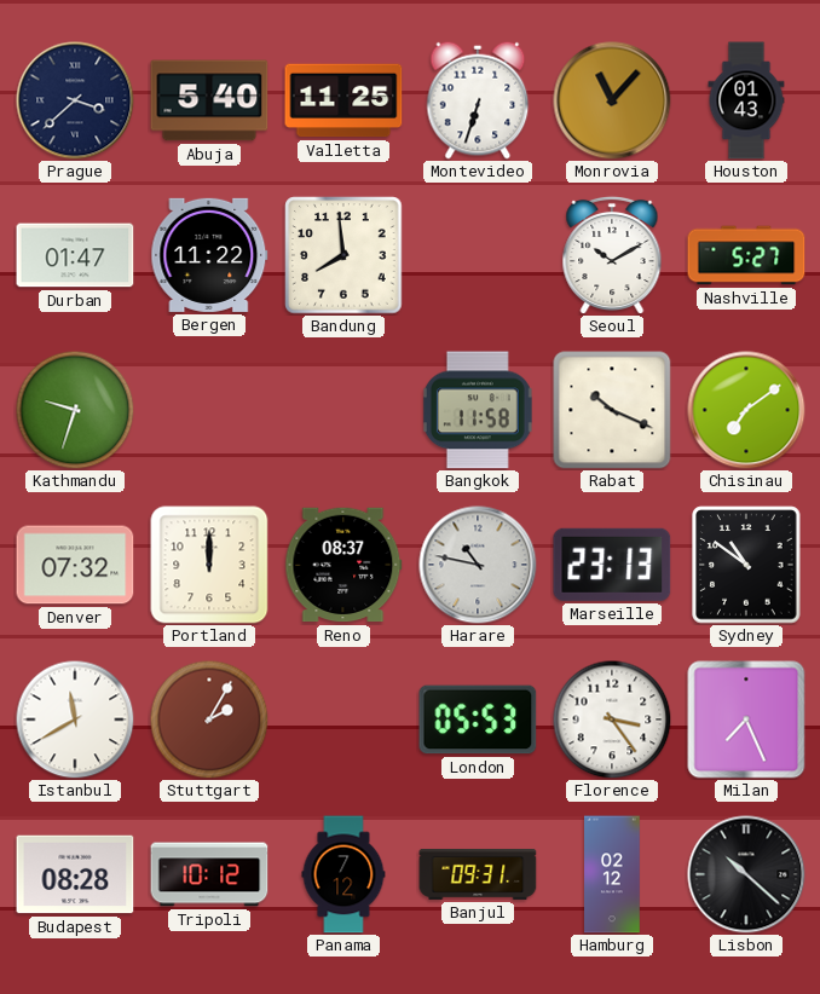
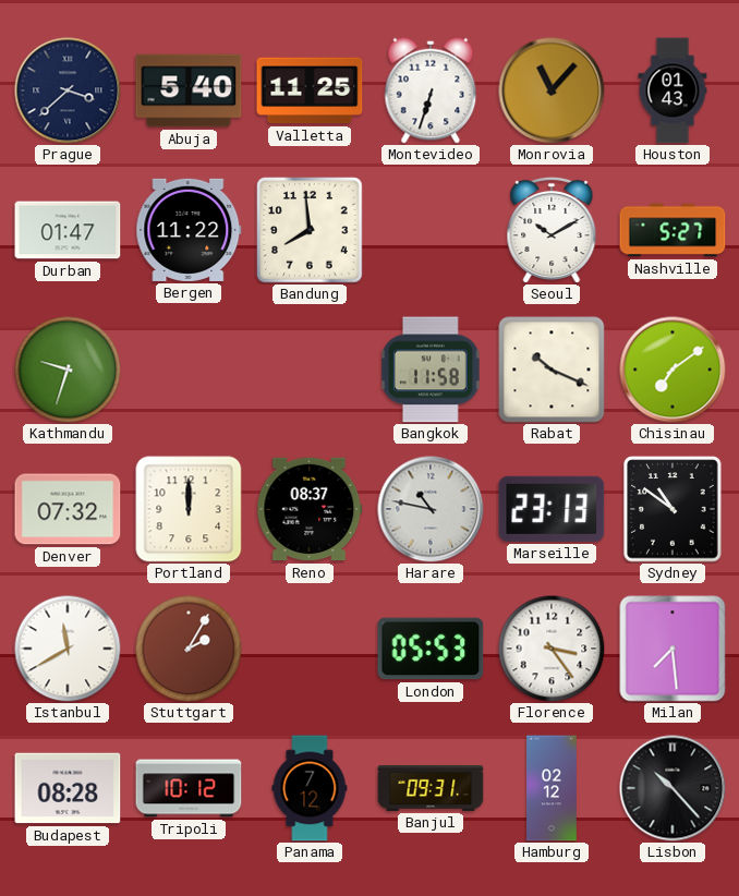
Milan: 7:26 -> 7:29 (673, 649)
Lisbon: 10:22 -> 10:23 (673, 788)
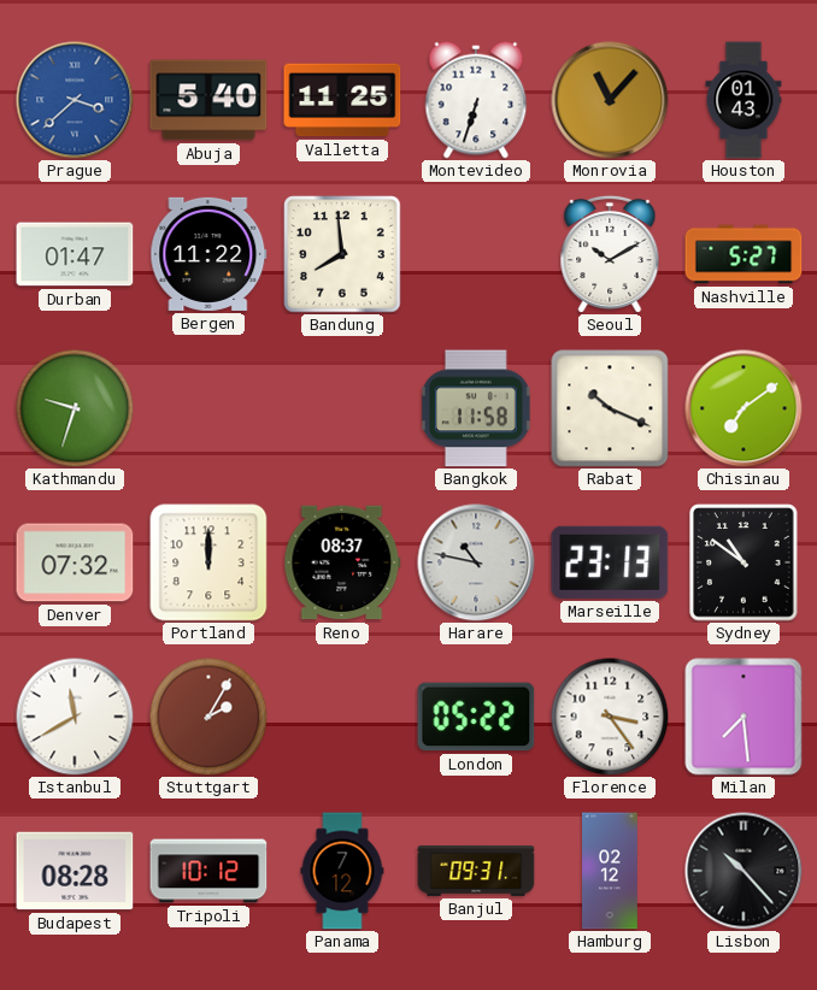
Prague dial: navy -> blue (75, 100)
London: 05:53 -> 05:22 (476, 717)
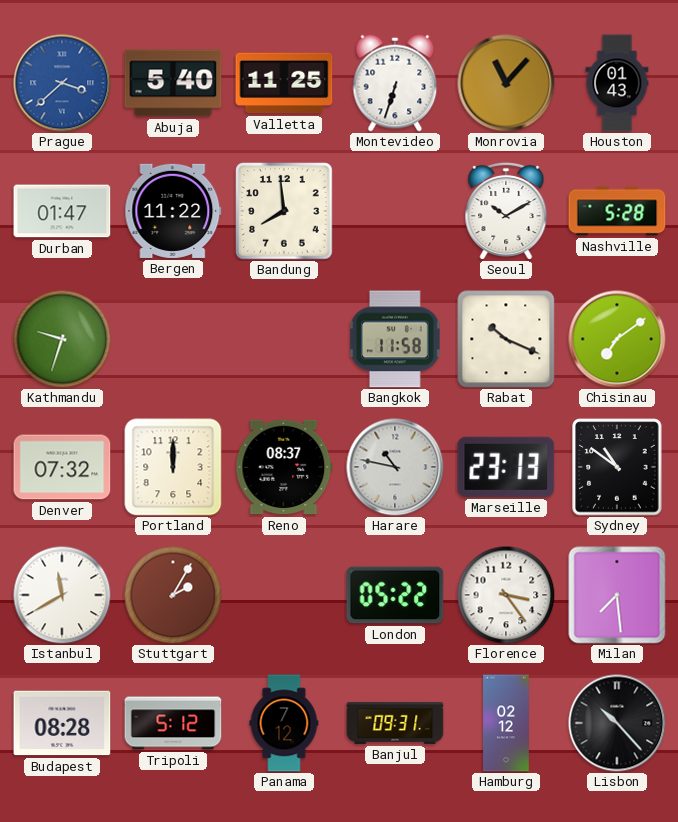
Nashville: 5:27 -> 5:28 (617, 211)
Tripoli: 10:12 -> 5:12 (173, 723)
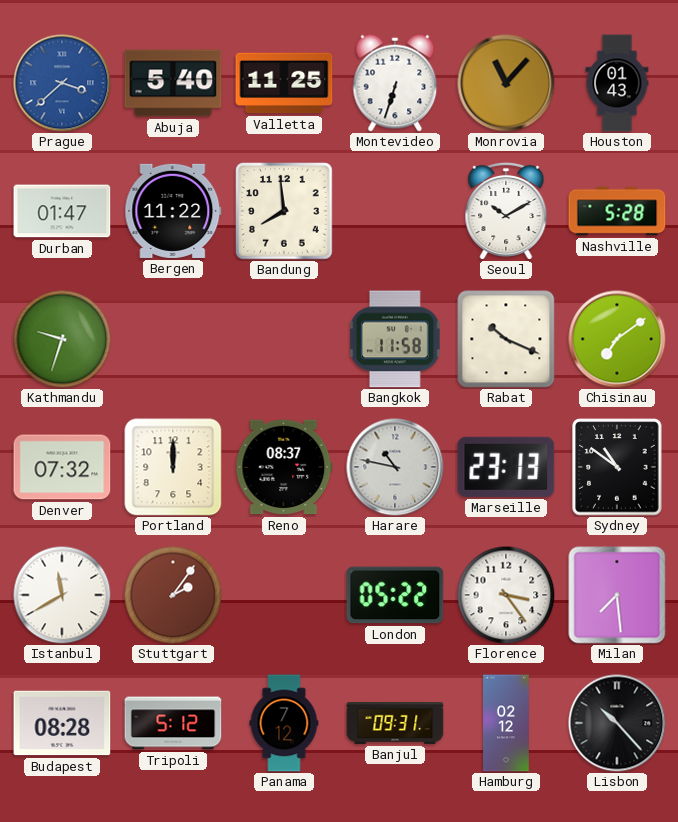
Stuttgart: 2:05 -> 2:06 (173, 595)
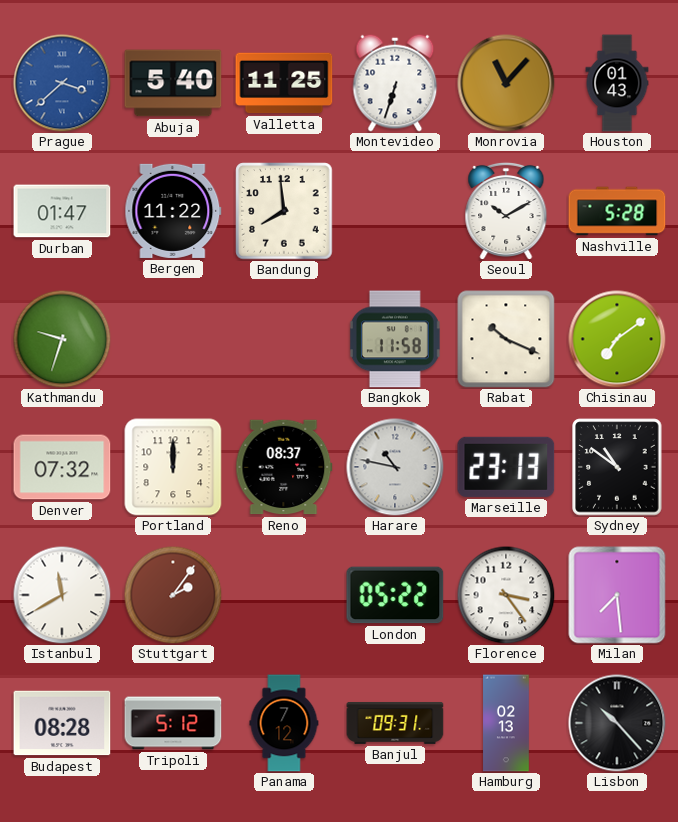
Hamburg: 02:12 -> 02:13 (506, 723)
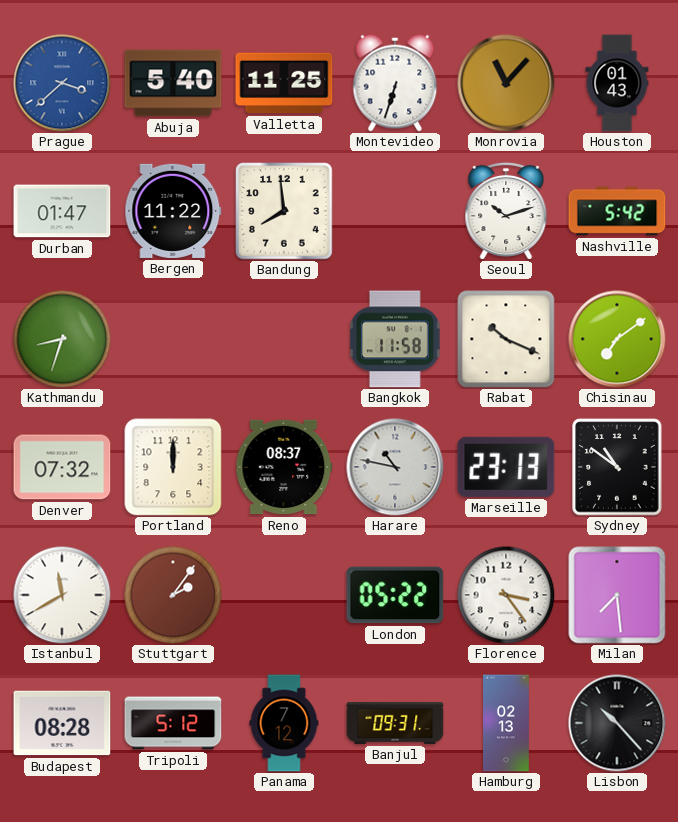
Seoul: 10:10 -> 10:12 (506, 210)
Nashville: 5:28 -> 5:42 (617, 211)
Kathmandu: 9:33 -> 8:33 (62, 339)
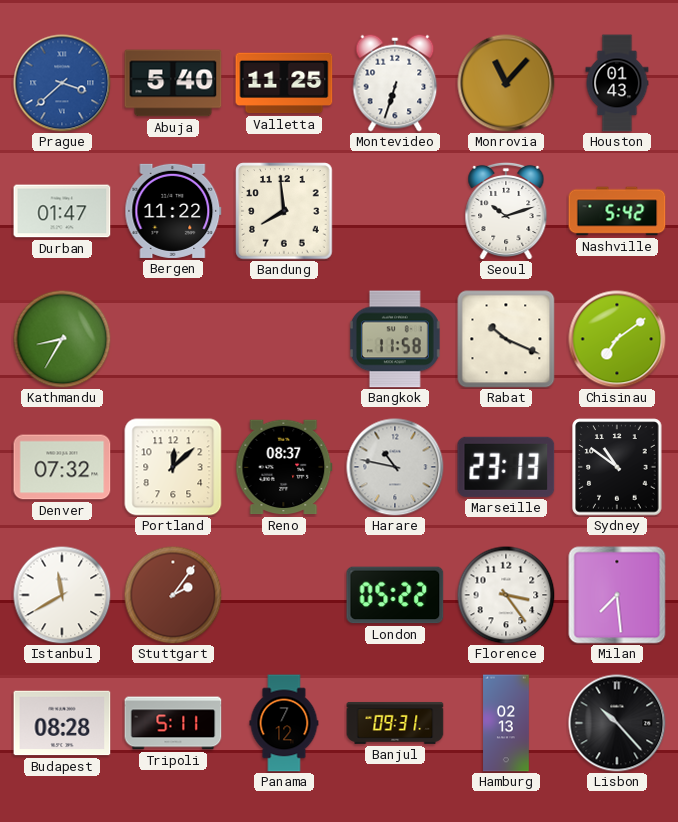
Kathmandu: 8:33 -> 8:35 (62, 339)
Portland: 12:00 -> 12:08 (173, 467)
Tripoli: 5:12 -> 5:11 (173, 723)
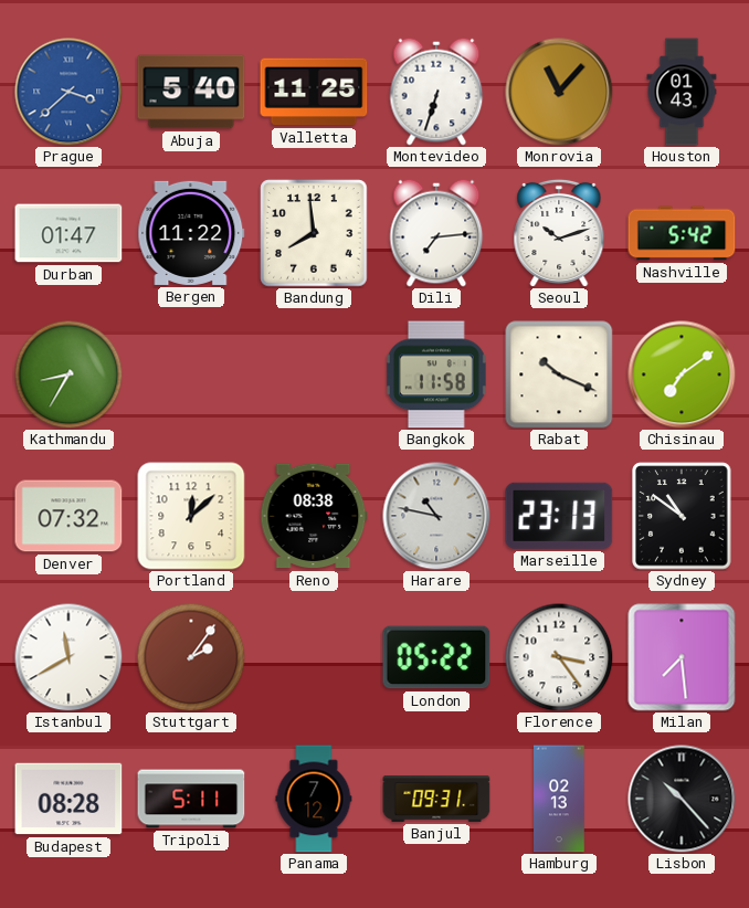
Dili: none -> 7:14 (436, 233)
Reno: 08:37 -> 08:38 (314, 516)
